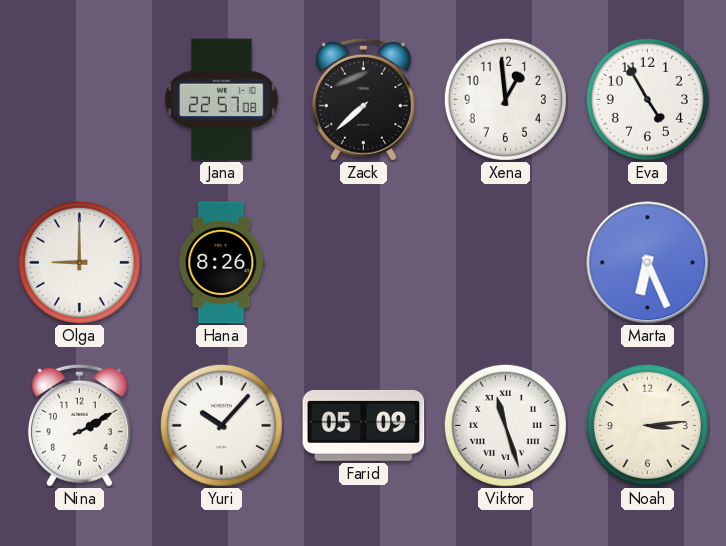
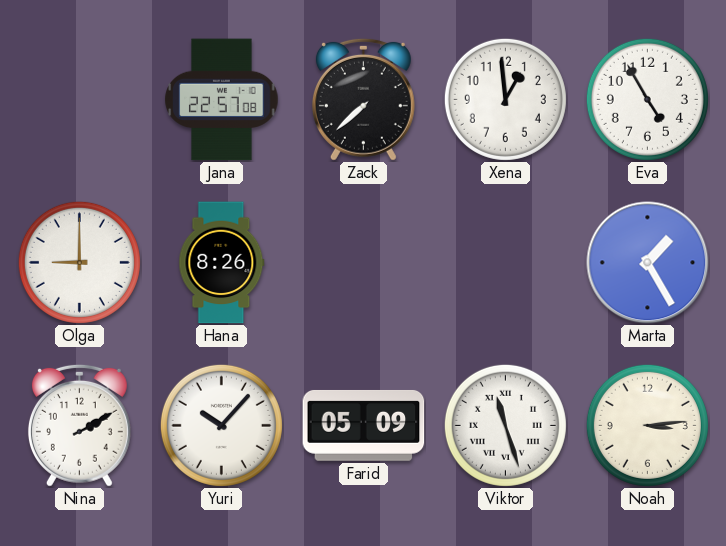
Marta: 6:26 -> 1:25 (648, 263)
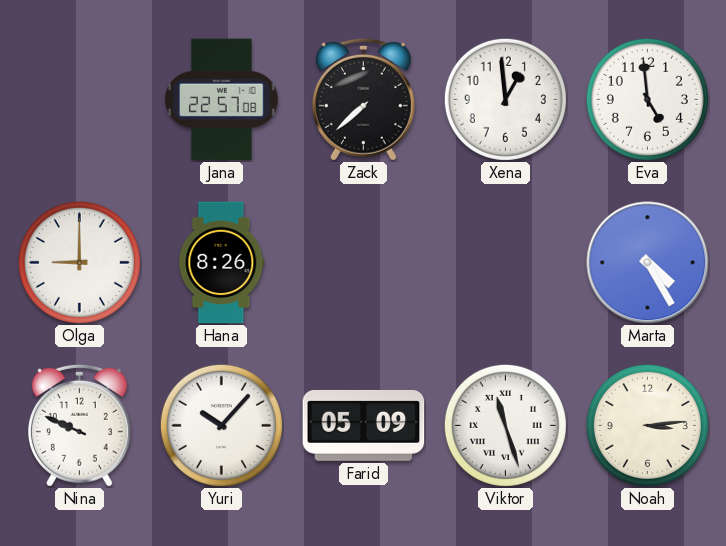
Eva: 4:55 -> 4:59 (647, 99)
Marta: 1:25 -> 4:25 (648, 263)
Nina: 2:10 -> 9:49 (79, 425)
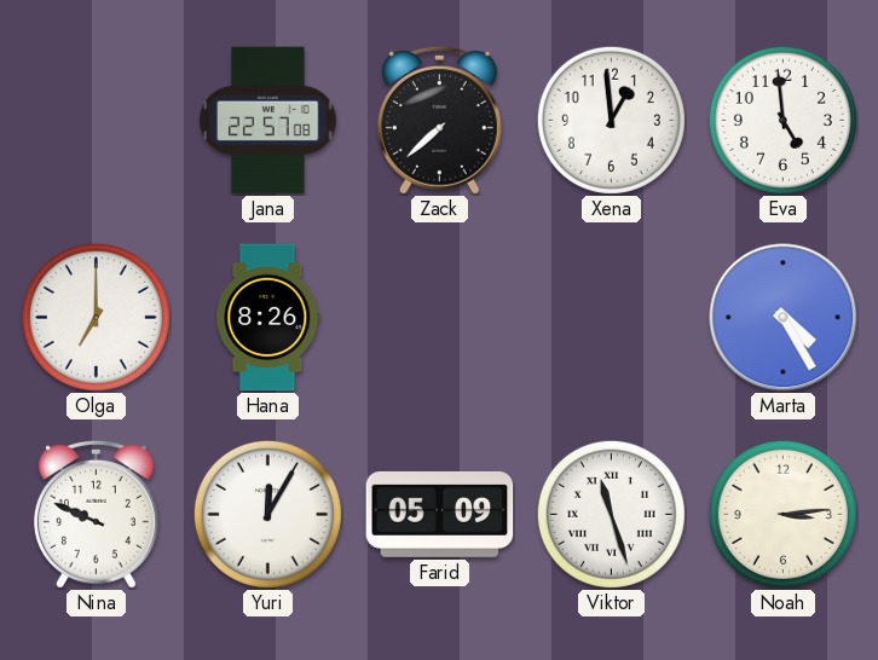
Olga: 9:00 -> 7:00 (96, 317)
Yuri: 10:07 -> 12:05 (267, 514)
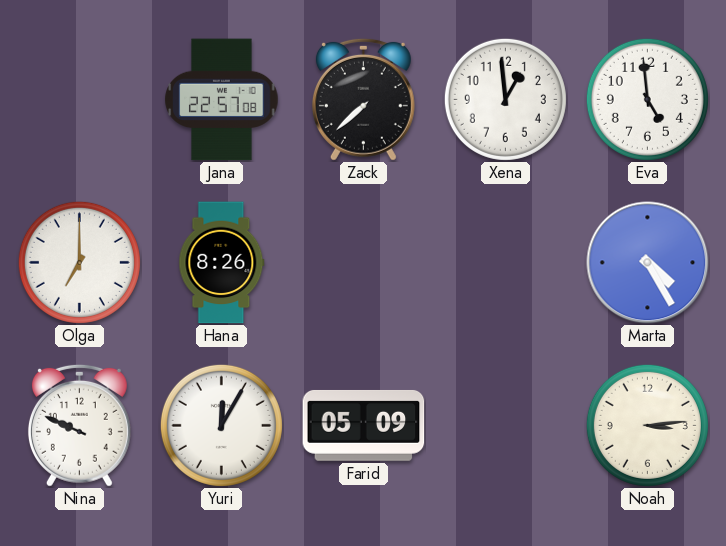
Viktor: 11:27 -> none (611, 514)
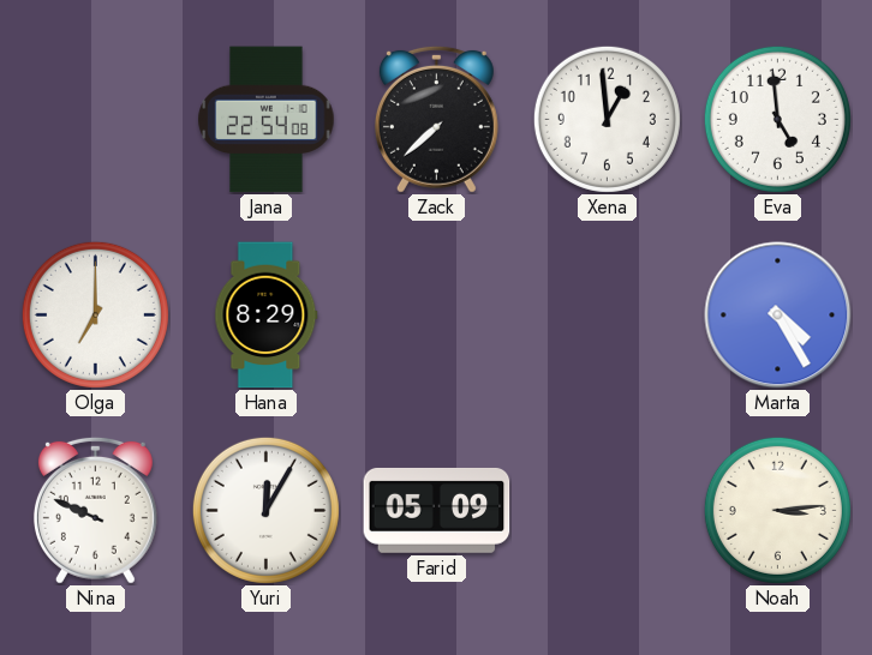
Jana: 22:57 -> 22:54 (267, 120)
Hana: 8:26 -> 8:29 (267, 316)
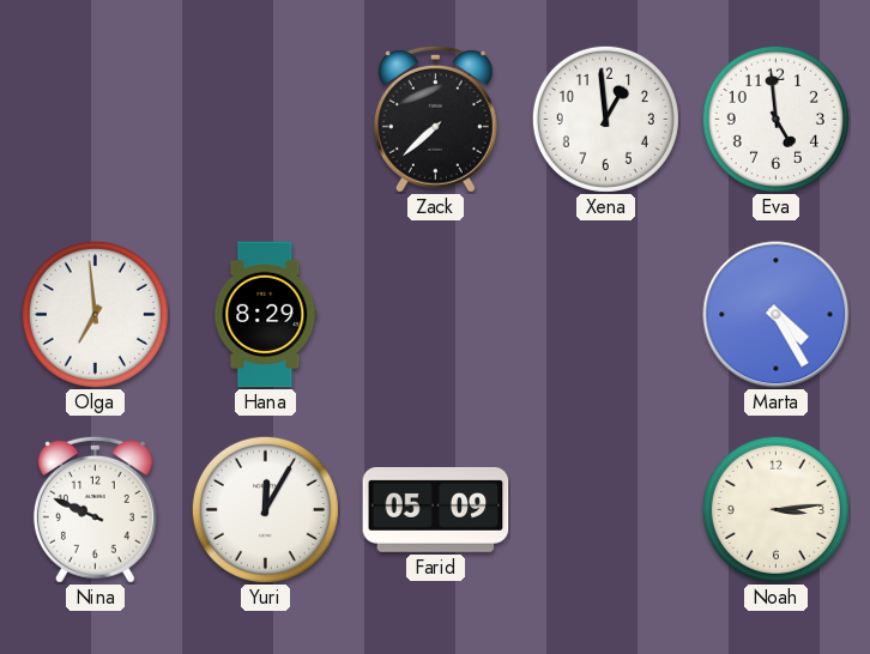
Jana: 22:54 -> none (267, 120)
Olga: 7:00 -> 6:59 (95, 314)
